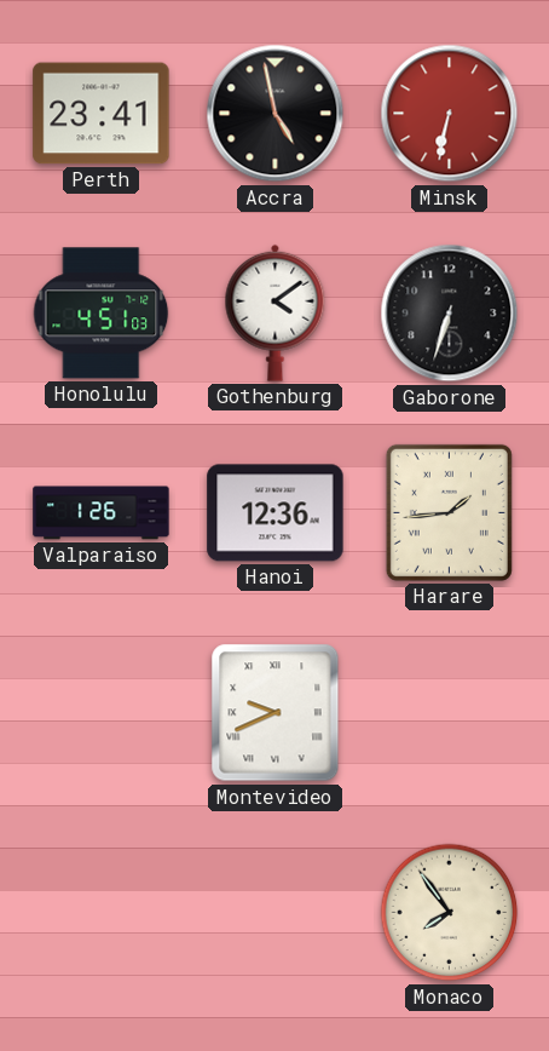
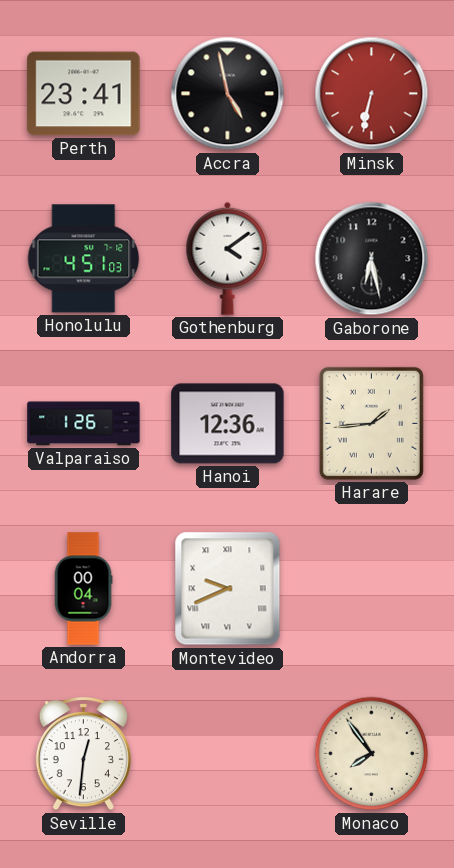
Gaborone: 6:33 -> 6:28 (372, 259)
Andorra: none -> 00:04 (83, 589)
Seville: none -> 12:31 (83, 754)
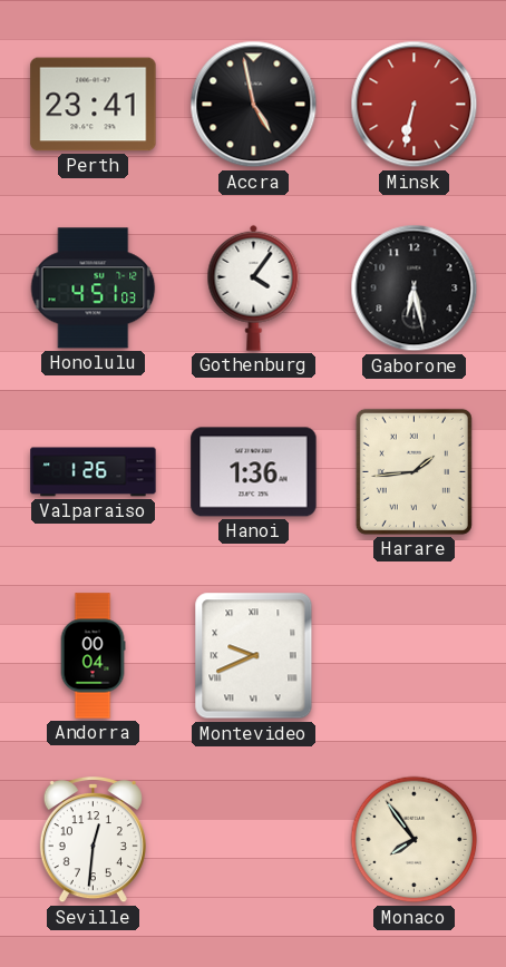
Gothenburg: 4:09 -> 4:06 (254, 287)
Hanoi: 12:36 -> 1:36 (254, 472)
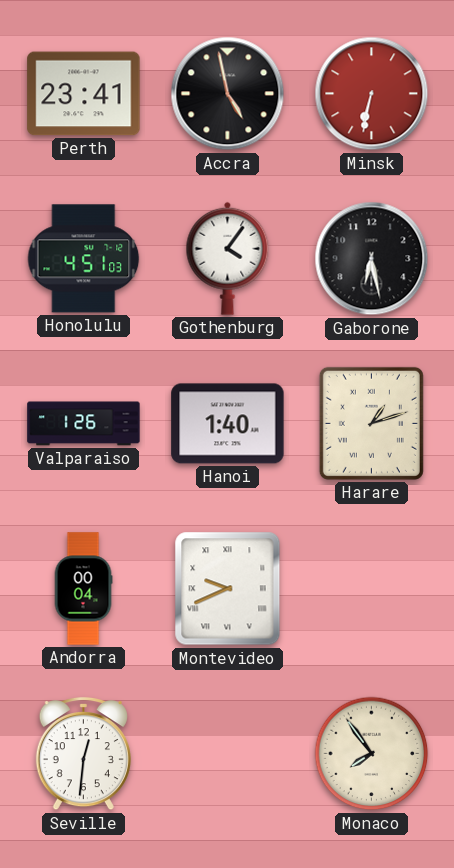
Hanoi: 1:36 -> 1:40 (228, 424)
Harare: 1:44 -> 1:12 (371, 423)
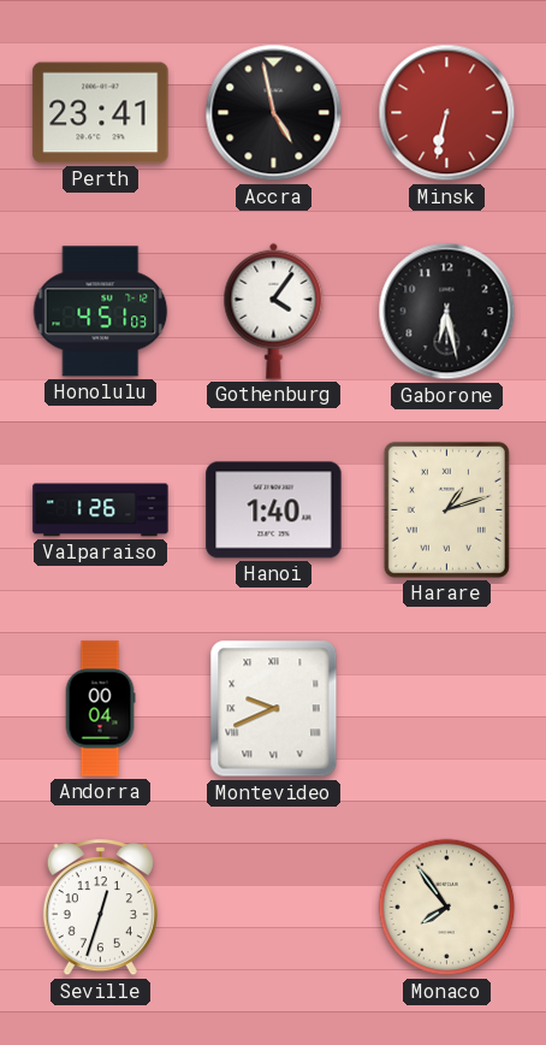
Seville: 12:31 -> 12:33 (100, 908)
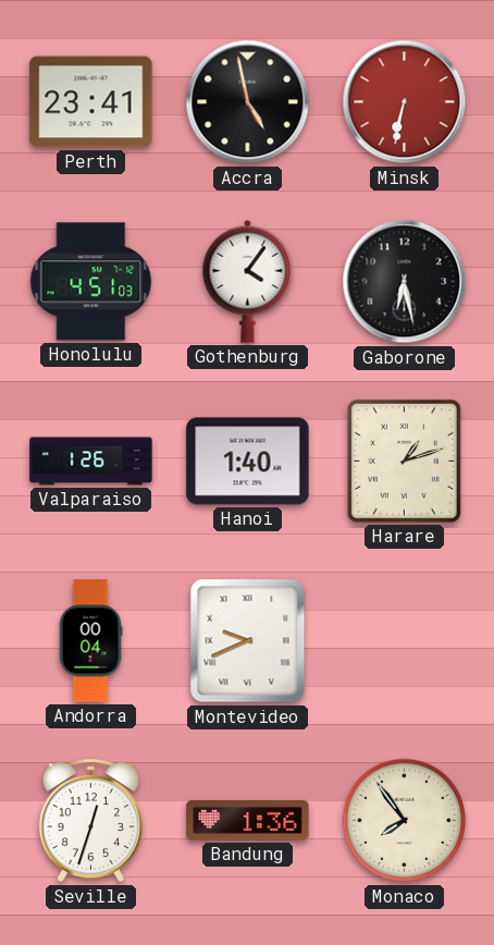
Bandung: none -> 1:36 (248, 820)
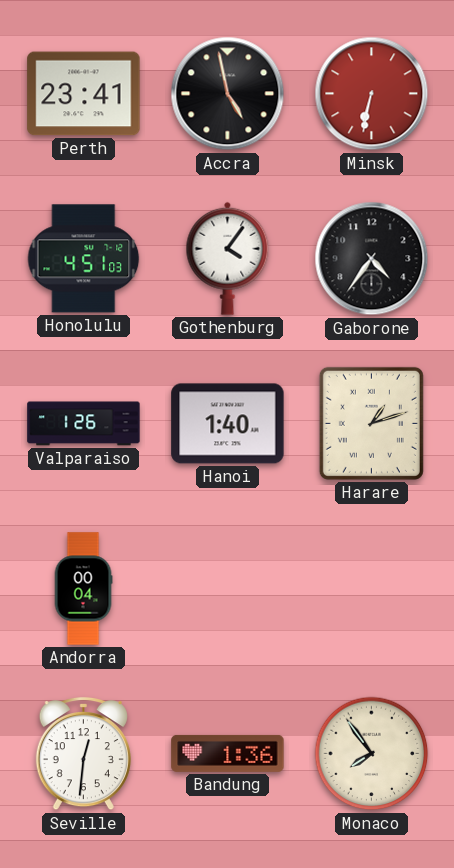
Gaborone: 6:28 -> 4:36 (372, 259)
Montevideo: 9:41 -> none (248, 641)
Seville: 12:33 -> 12:31 (83, 754)
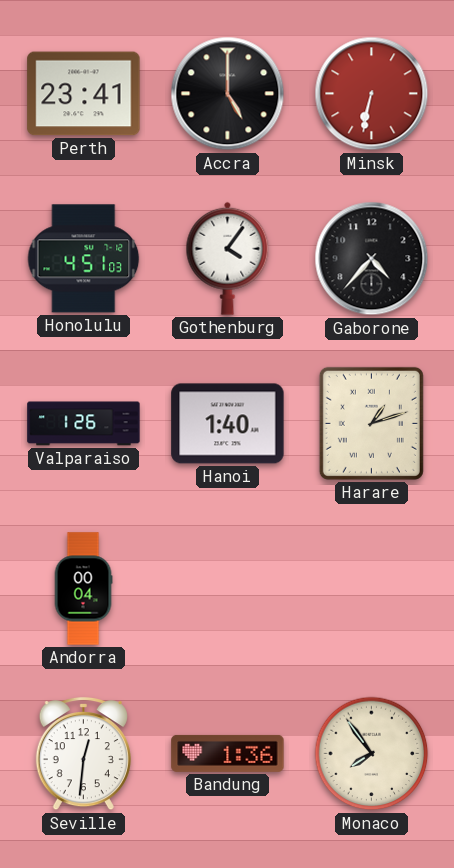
Accra: 4:58 -> 5:00 (228, 94)
Gaborone: 4:36 -> 4:37 (372, 259)
